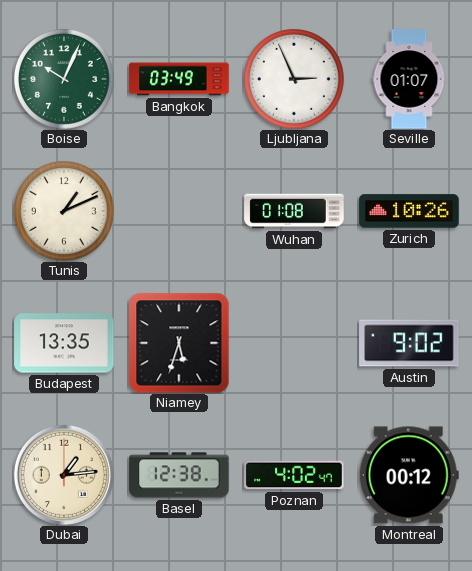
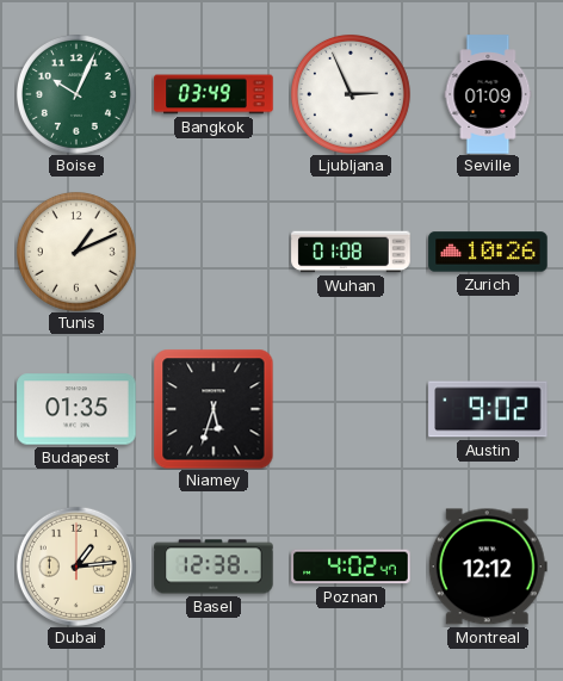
Seville: 01:07 -> 01:09 (488, 94)
Budapest: 13:35 -> 01:35 (76, 409)
Montreal: 00:12 -> 12:12 (488, 567)
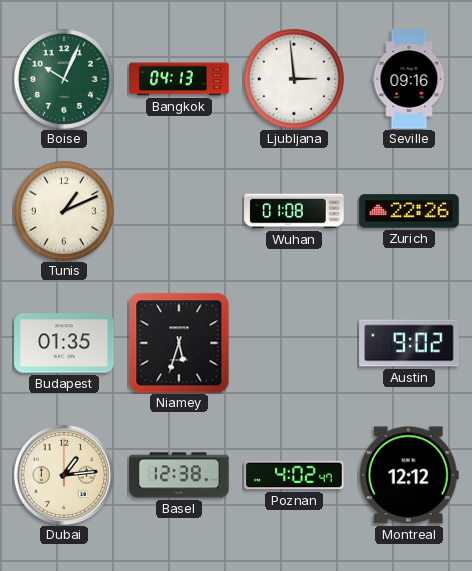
Bangkok: 03:49 -> 04:13 (179, 79)
Ljubljana: 2:56 -> 2:59 (294, 79)
Seville: 01:09 -> 09:16 (409, 79)
Zurich: 10:26 -> 22:26 (409, 211)
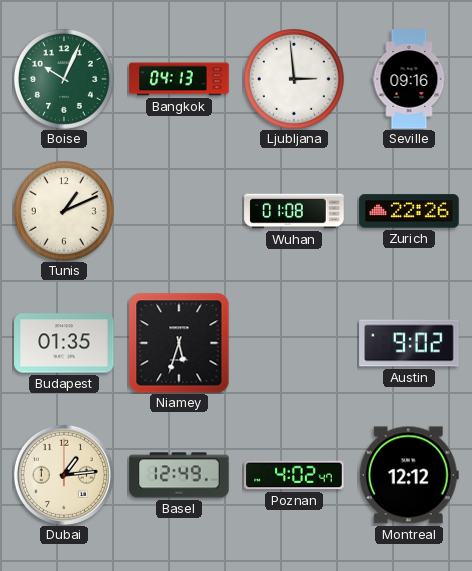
Basel: 12:38 -> 12:49 (179, 475)
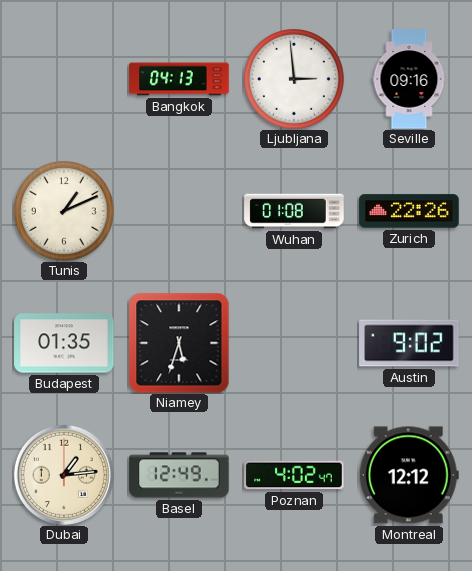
Boise: 10:04 -> none (64, 79)
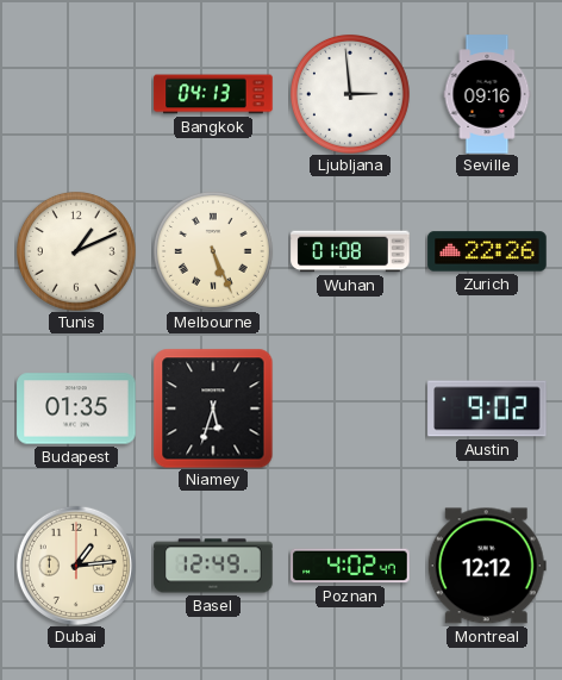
Melbourne: none -> 5:26 (213, 251)
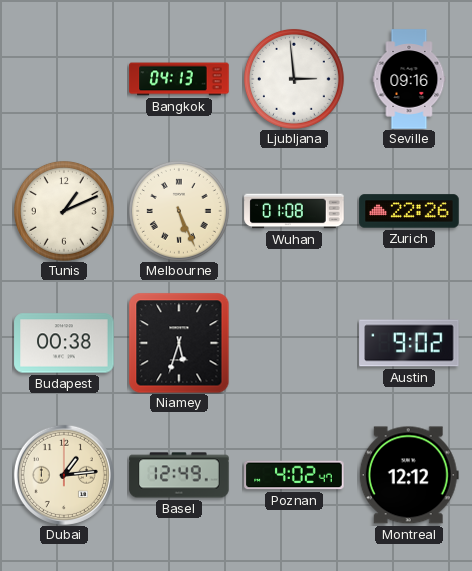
Budapest: 01:35 -> 00:38 (64, 343)
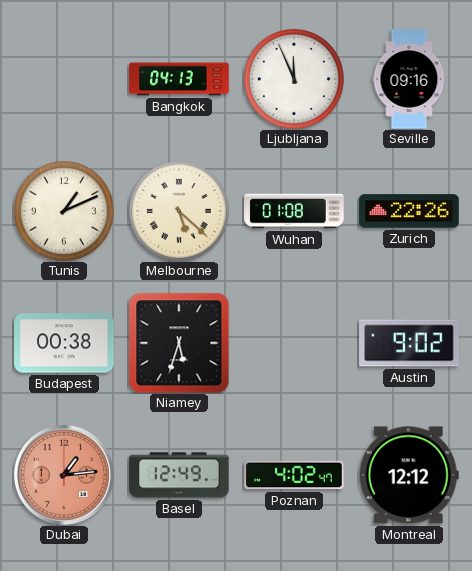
Ljubljana: 2:59 -> 11:56 (294, 79)
Melbourne: 5:26 -> 5:22 (179, 211)
Dubai dial: cream -> salmon (64, 475)
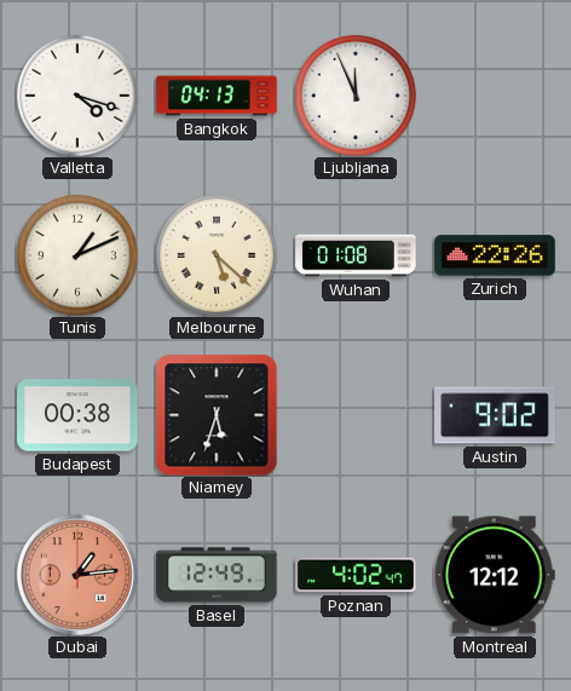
Valletta: none -> 4:18 (77, 96)
Seville: 09:16 -> none (409, 79)
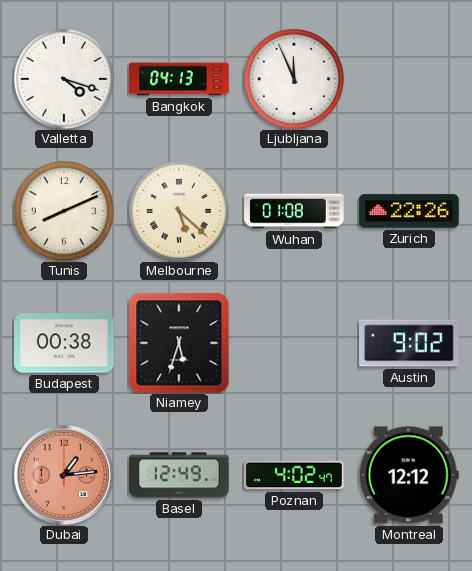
Tunis: 1:11 -> 8:11 (64, 211)
